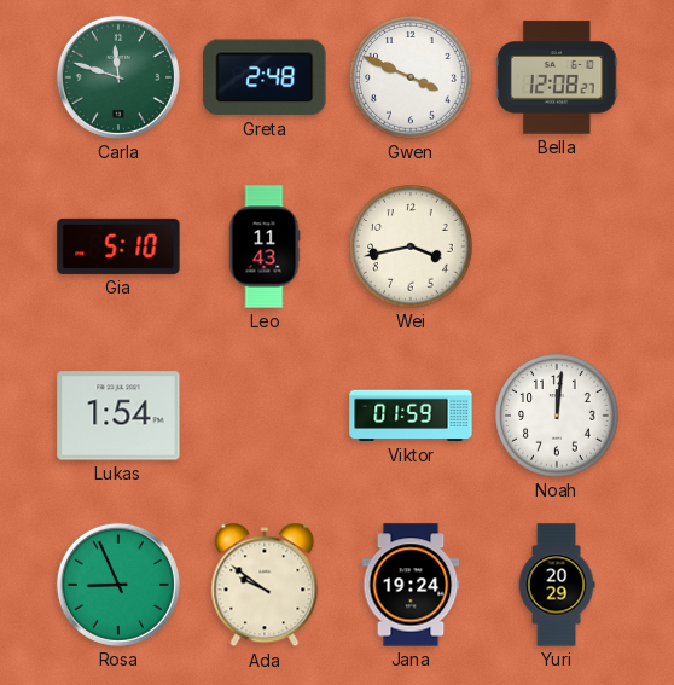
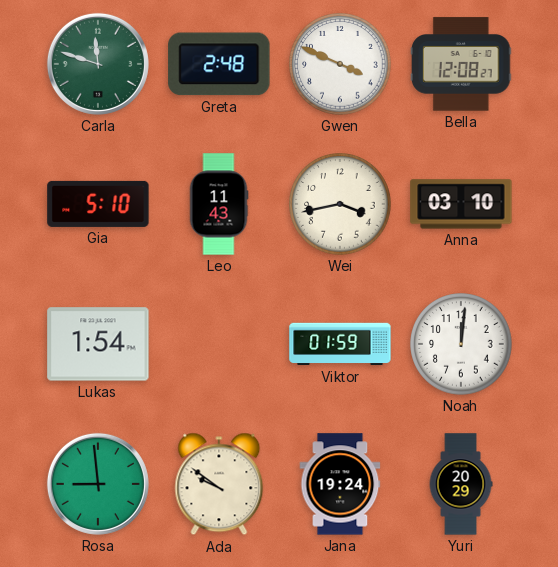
Anna: none -> 03:10 (461, 204)
Rosa: 8:56 -> 8:59 (98, 484)
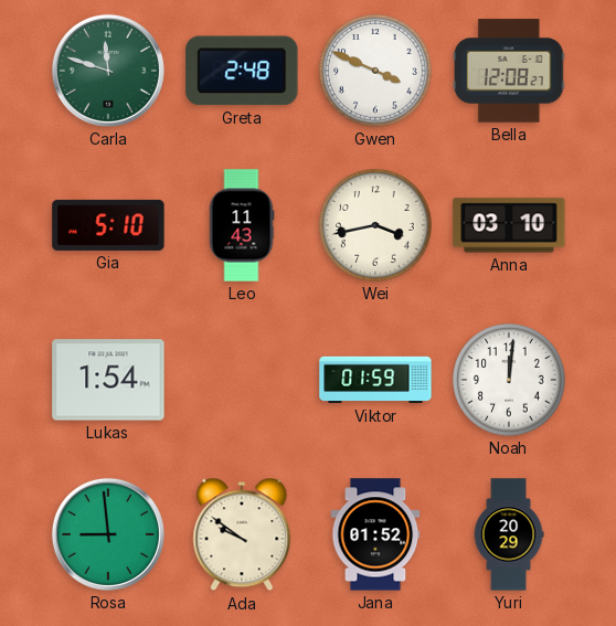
Jana: 19:24 -> 01:52 (375, 534)
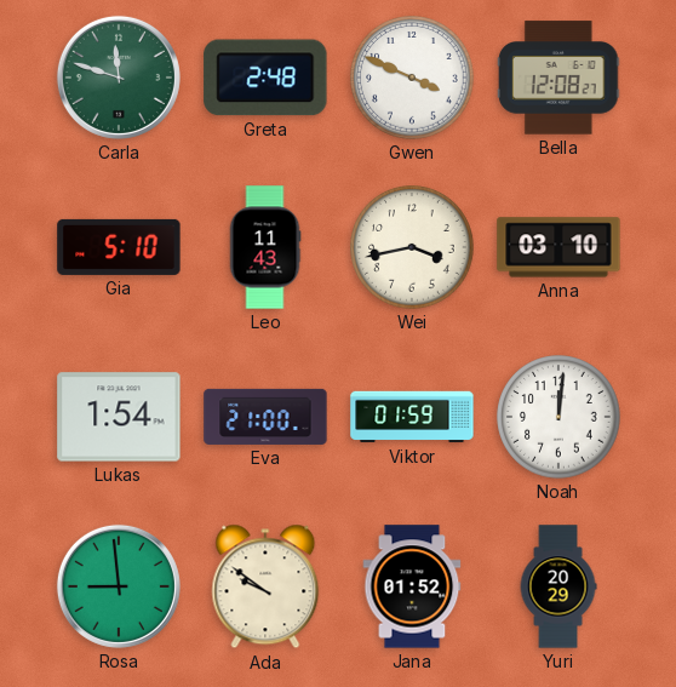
Eva: none -> 21:00 (265, 417)
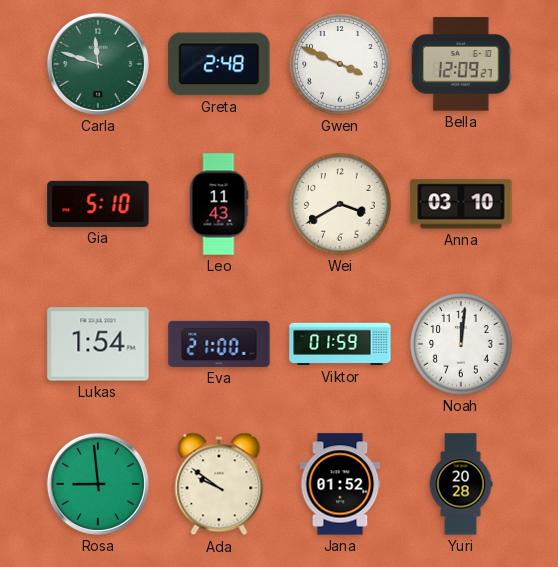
Bella: 12:08 -> 12:09 (461, 64)
Wei: 3:43 -> 3:40 (340, 204)
Yuri: 20:29 -> 20:28 (461, 484)
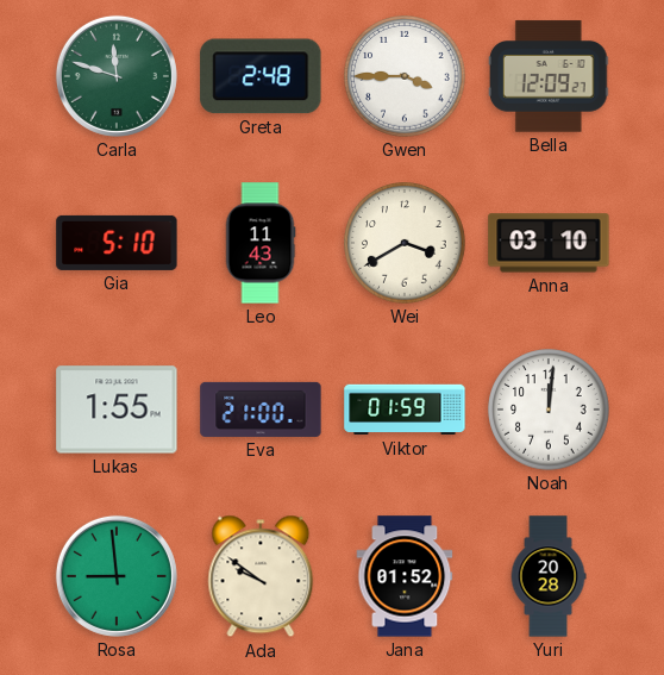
Gwen: 3:49 -> 3:45 (405, 76)
Lukas: 1:54 -> 1:55 (117, 410)
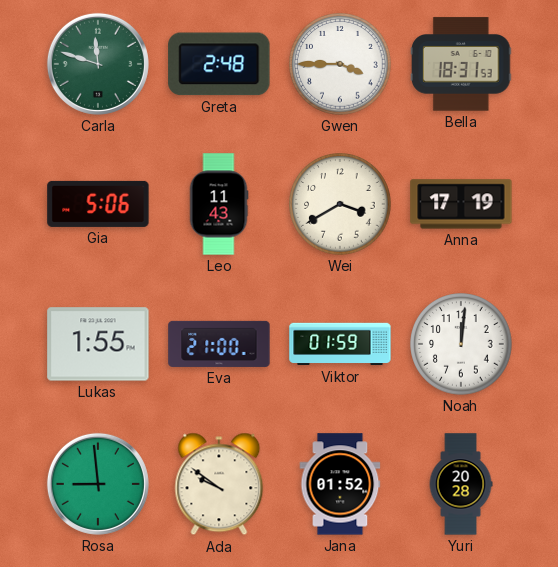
Bella: 12:09 -> 18:31 (461, 64)
Gia: 5:10 -> 5:06 (98, 204)
Anna: 03:10 -> 17:19 (461, 204)
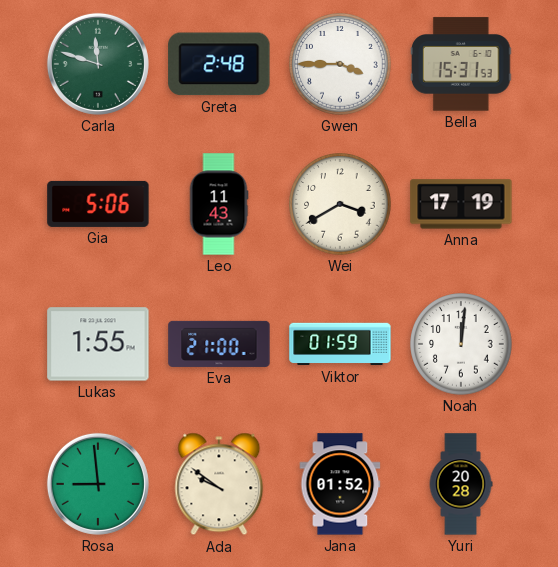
Bella: 18:31 -> 15:31 (461, 64)
